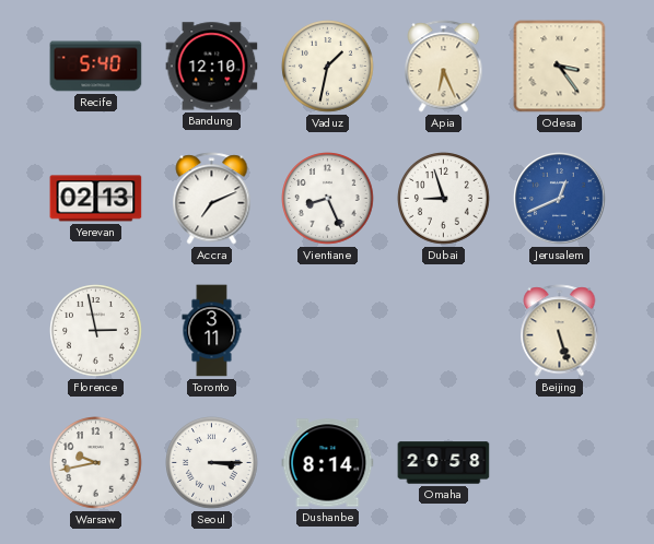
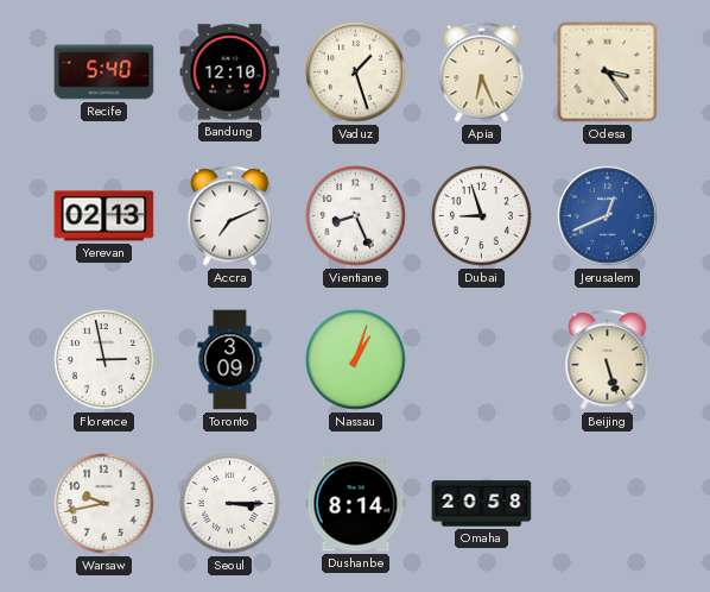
Vaduz: 1:32 -> 1:27 (356, 73)
Toronto: 3:11 -> 3:09 (230, 360)
Nassau: none -> 1:03 (356, 360)
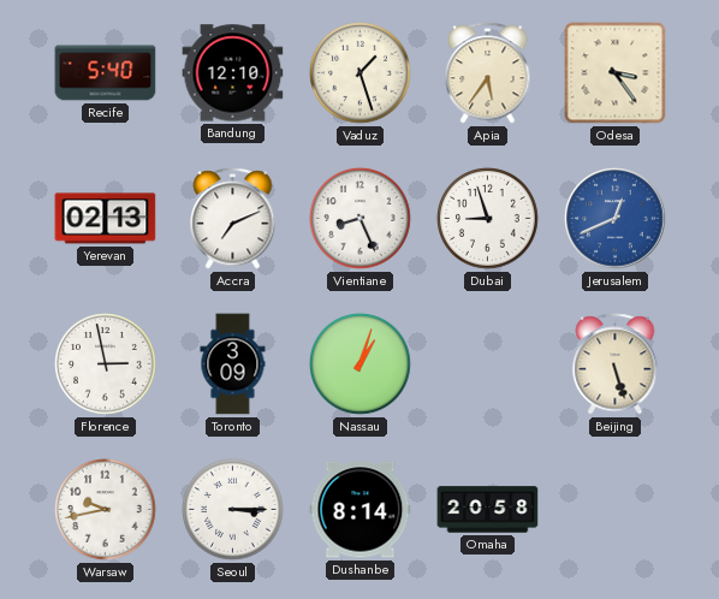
Apia: 6:26 -> 5:36 (488, 73)
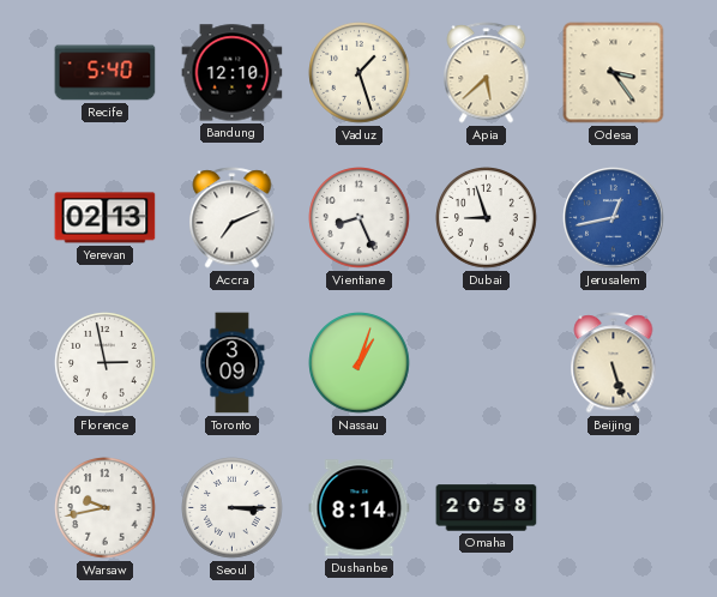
Apia: 5:36 -> 5:38 (487, 73)
Jerusalem: 12:41 -> 12:43 (614, 218)
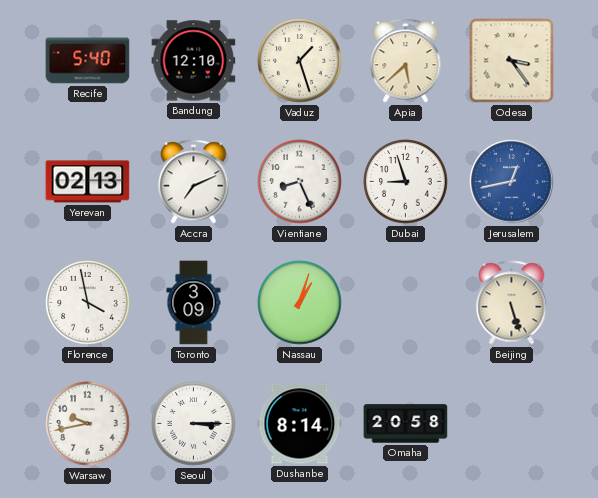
Florence: 2:58 -> 3:58 (88, 303)
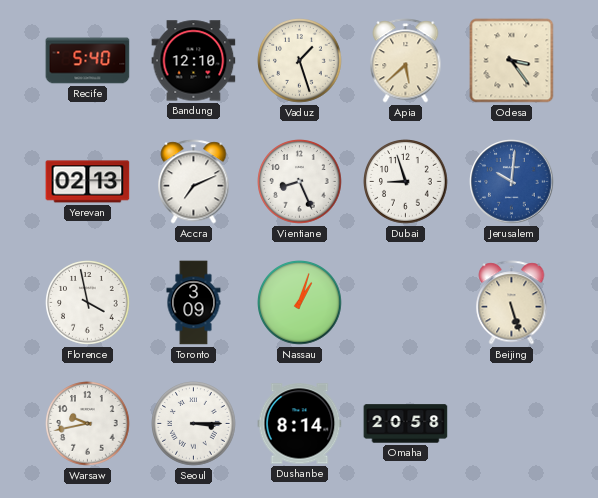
Jerusalem: 12:43 -> 10:01 (512, 182)
